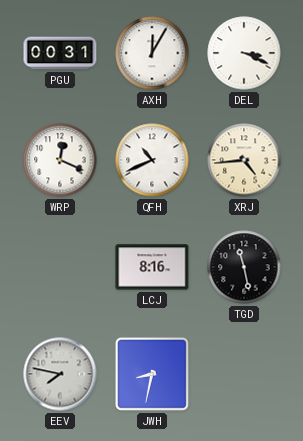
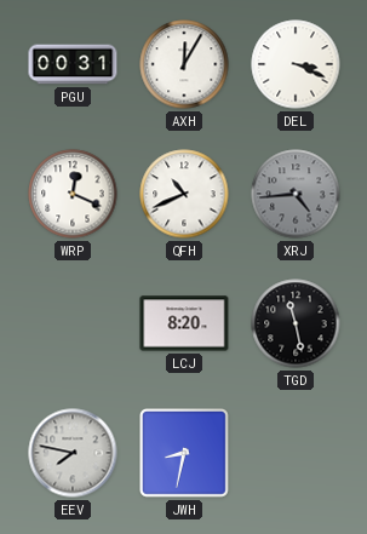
XRJ dial: cream -> grey (296, 194)
LCJ: 8:16 -> 8:20 (184, 323)
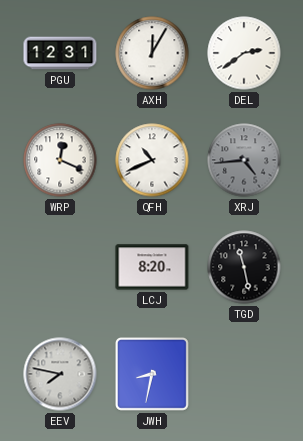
PGU: 00:31 -> 12:31 (60, 53)
DEL: 3:19 -> 2:39 (244, 53)
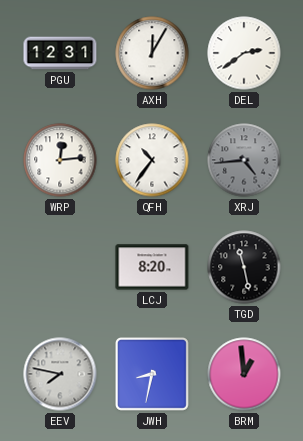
WRP: 12:19 -> 12:14 (60, 160)
QFH: 10:41 -> 10:36 (152, 160)
BRM: none -> 12:59 (244, 374)
